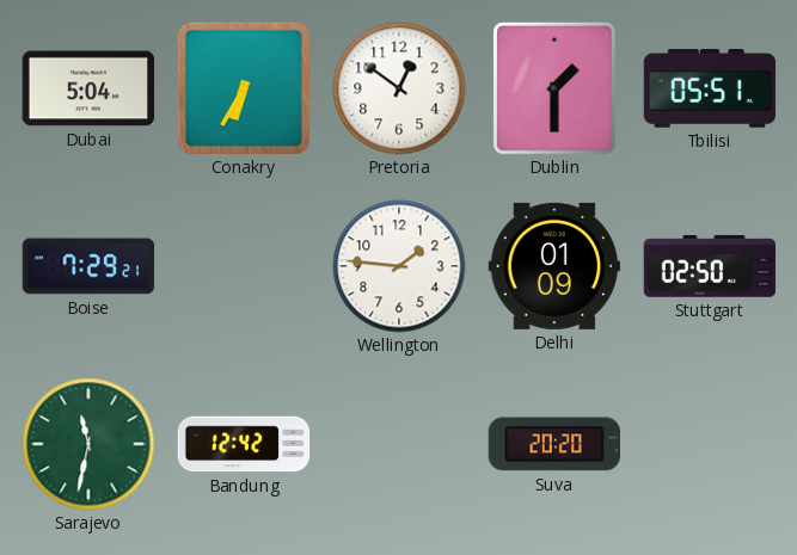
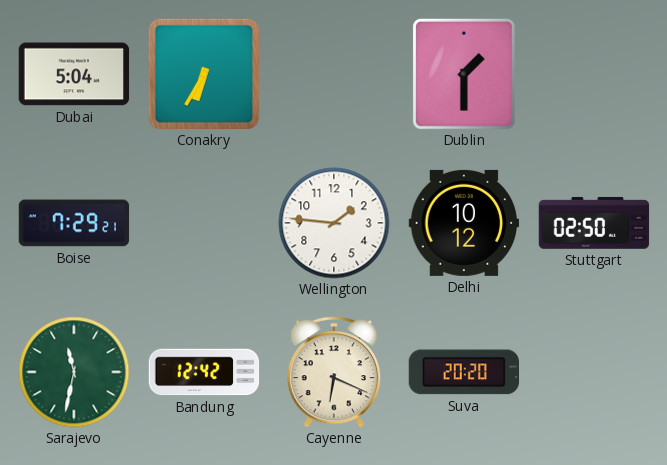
Pretoria: 12:51 -> none (399, 88)
Tbilisi: 05:51 -> none (710, 88)
Delhi: 01:09 -> 10:12 (463, 223)
Cayenne: none -> 6:19 (334, 372)
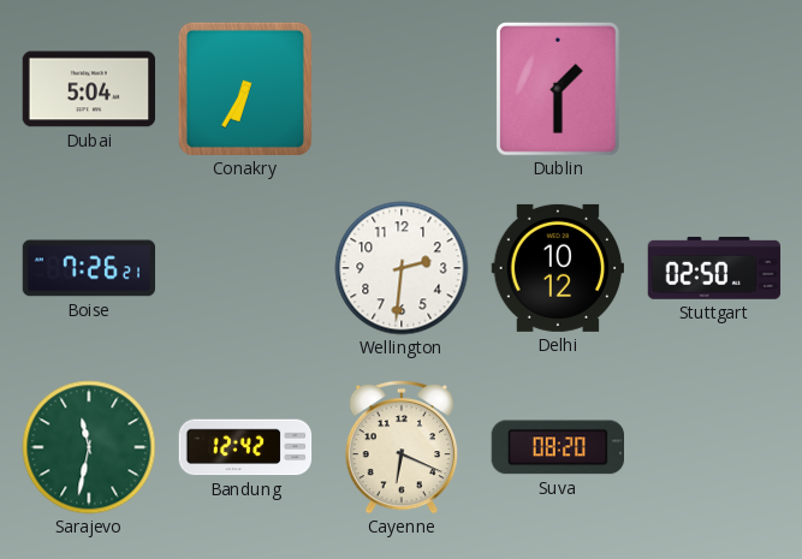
Boise: 7:29 -> 7:26 (89, 268)
Wellington: 1:46 -> 2:31 (402, 268)
Suva: 20:20 -> 08:20 (557, 447)
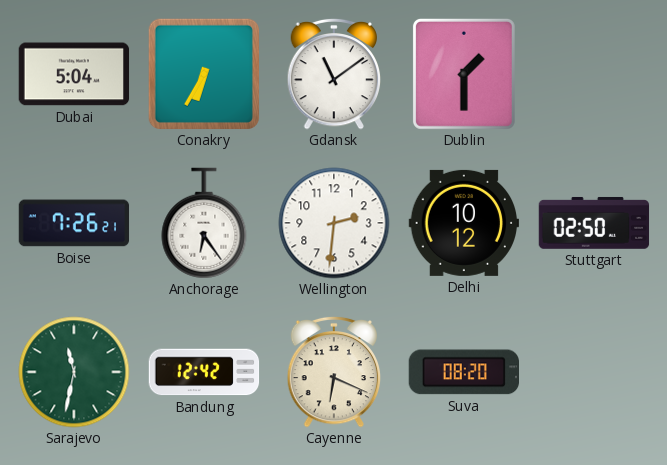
Gdansk: none -> 11:09 (334, 74)
Anchorage: none -> 6:24 (204, 223)
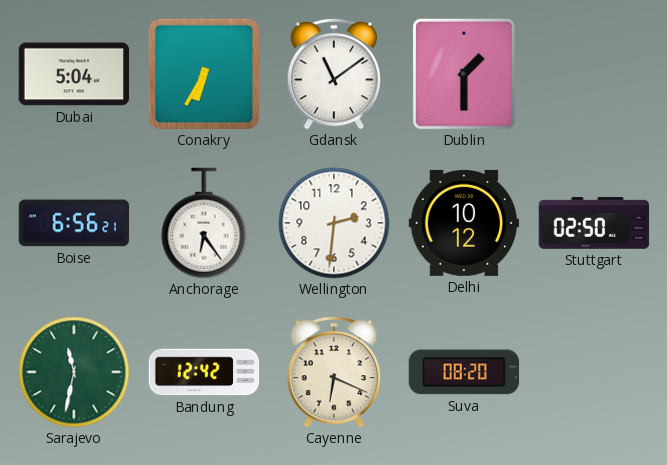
Boise: 7:26 -> 6:56 (74, 223)
